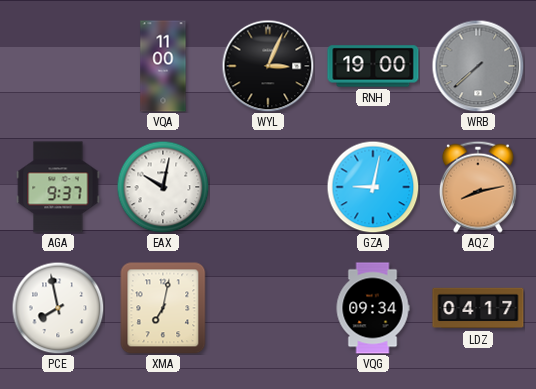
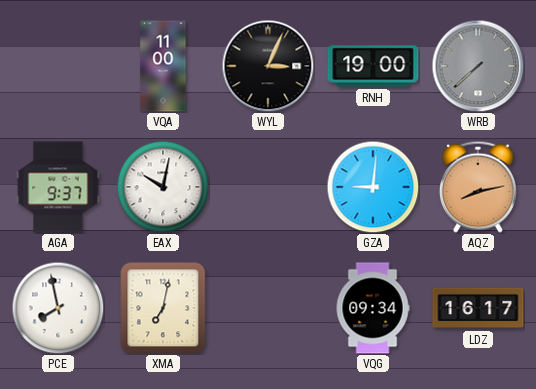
GZA: 9:02 -> 9:01 (373, 187)
LDZ: 04:17 -> 16:17 (478, 308)
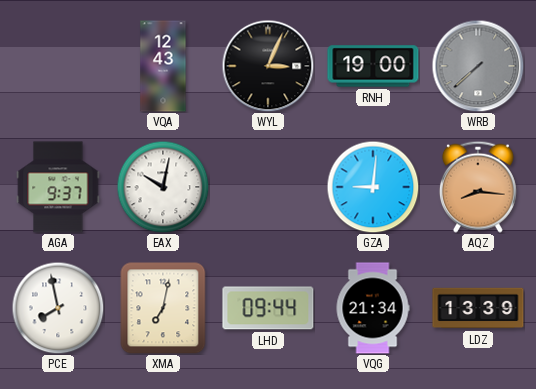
VQA: 11:00 -> 12:43 (163, 66)
AQZ: 8:13 -> 8:16 (478, 187)
LHD: none -> 09:44 (268, 308)
VQG: 09:34 -> 21:34 (373, 308)
LDZ: 16:17 -> 13:39 (478, 308)
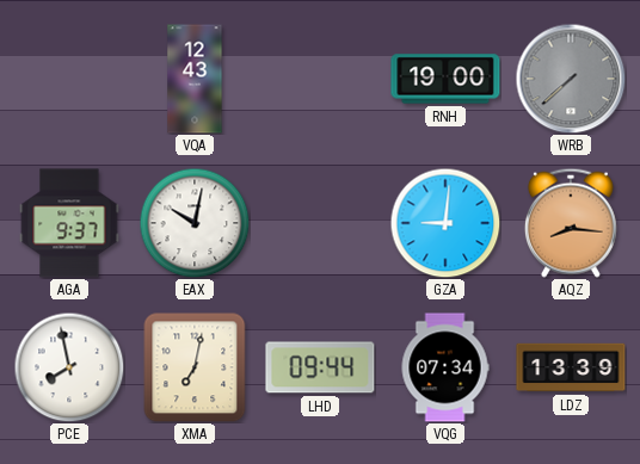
WYL: 3:04 -> none (268, 66)
VQG: 21:34 -> 07:34 (445, 367)
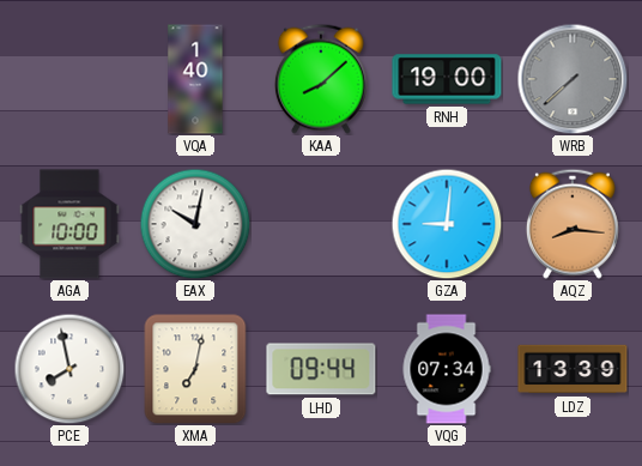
VQA: 12:43 -> 1:40 (195, 79)
KAA: none -> 8:08 (321, 79)
AGA: 9:37 -> 10:00 (69, 224)
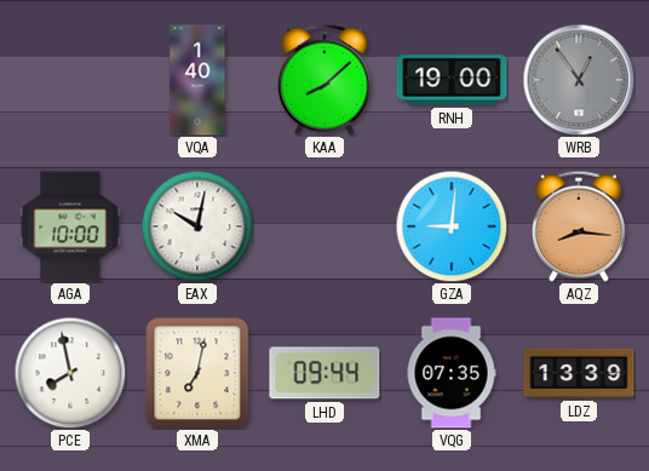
WRB: 7:38 -> 12:54 (579, 80)
VQG: 07:34 -> 07:35 (452, 373)
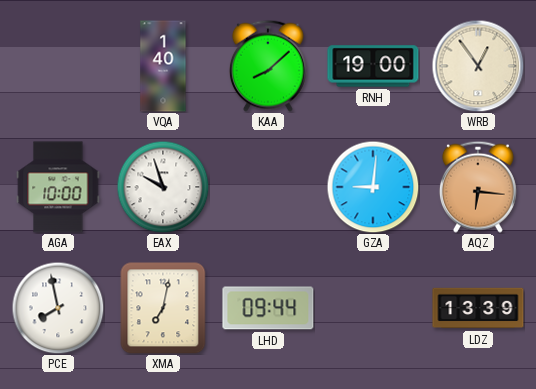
WRB dial: grey -> cream (478, 66)
EAX: 10:02 -> 9:57 (163, 187)
AQZ: 8:16 -> 6:16 (478, 187)
VQG: 07:35 -> none (452, 373)
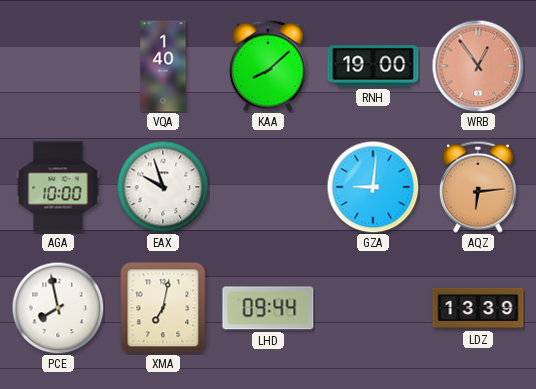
WRB dial: cream -> salmon (478, 66)
AQZ: 6:16 -> 6:14 (478, 187)
